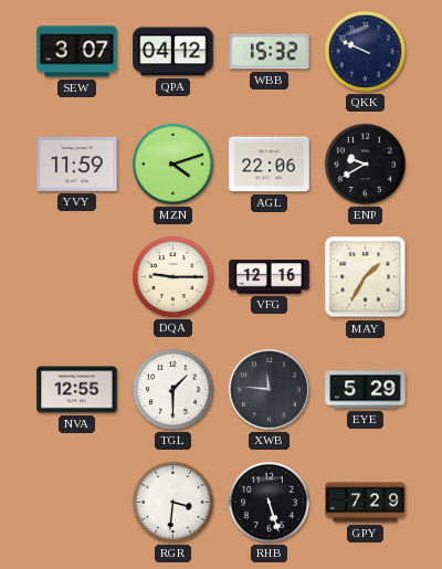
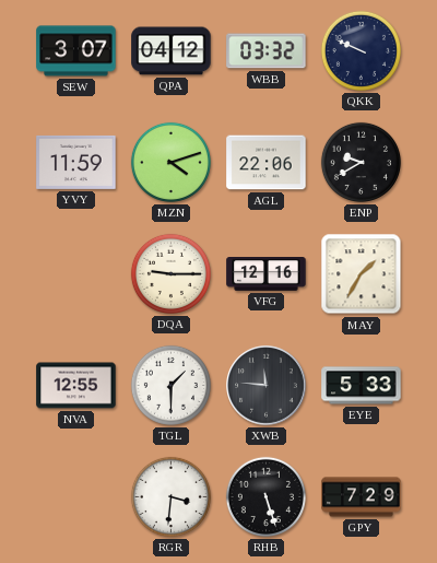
WBB: 15:32 -> 03:32 (267, 51)
EYE: 5:29 -> 5:33 (362, 386)
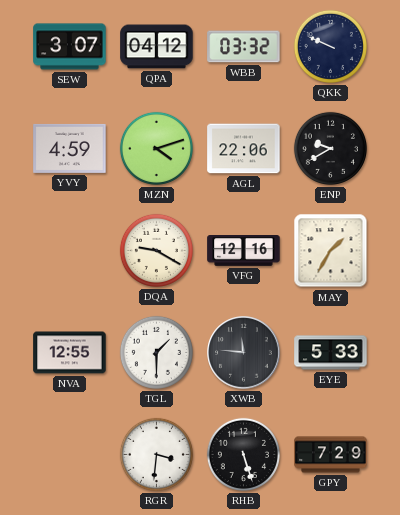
YVY: 11:59 -> 4:59 (70, 148)
DQA: 9:15 -> 9:20 (156, 250)
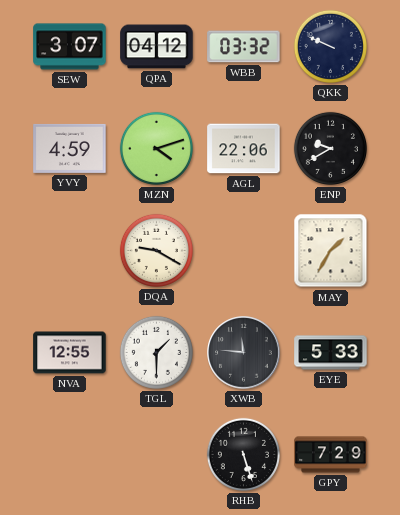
VFG: 12:16 -> none (244, 251)
RGR: 3:31 -> none (156, 454)
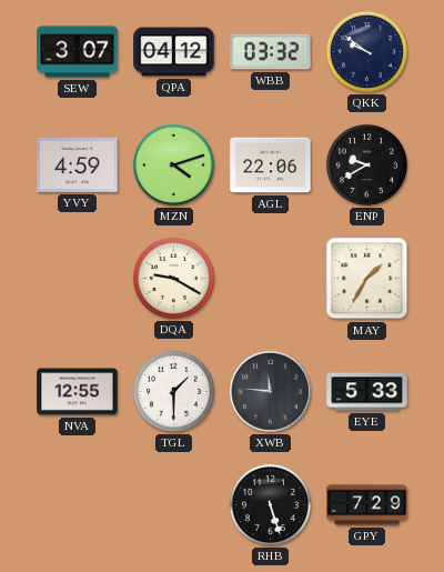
QKK: 9:49 -> 9:51 (366, 51)
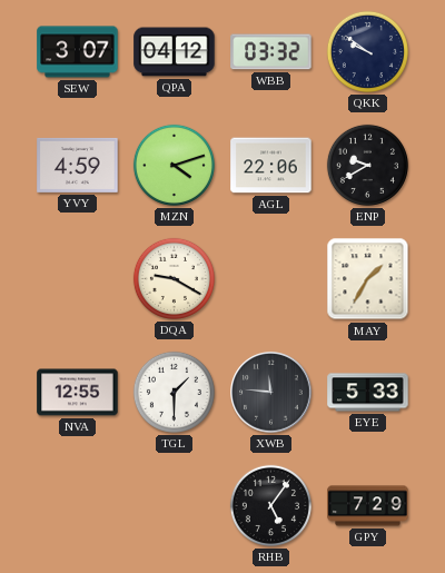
RHB: 5:27 -> 5:06 (270, 505)
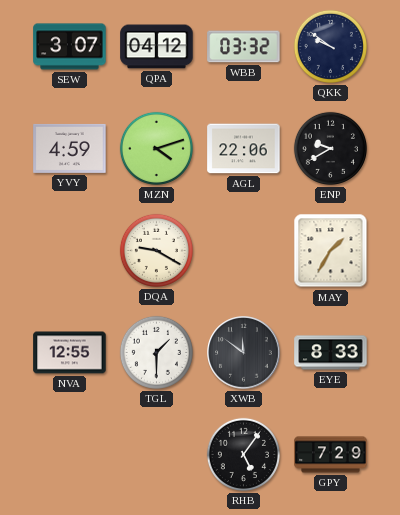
XWB: 11:46 -> 11:51 (244, 353)
EYE: 5:33 -> 8:33 (331, 353)
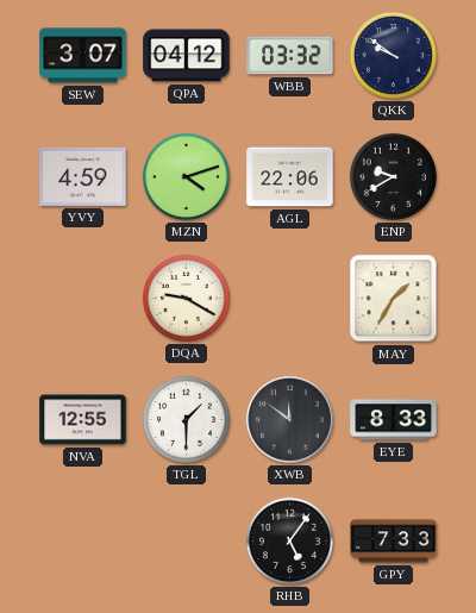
GPY: 7:29 -> 7:33 (394, 542)
